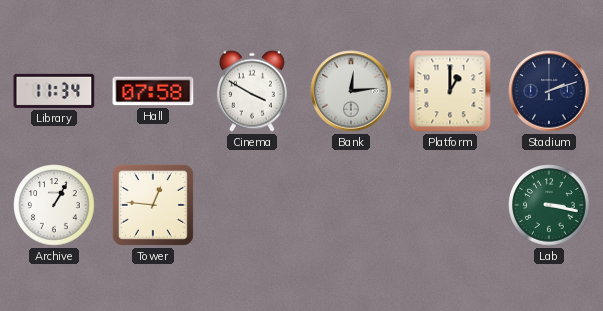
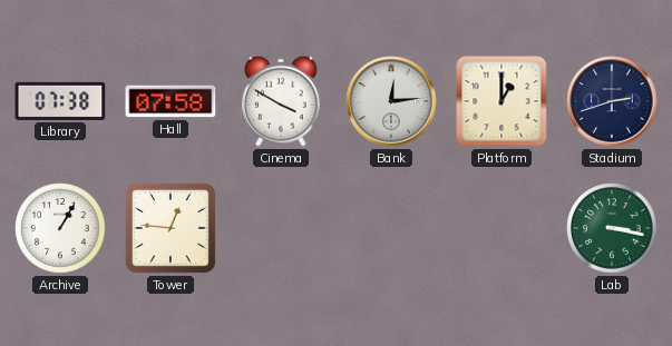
Library: 11:34 -> 07:38 (60, 101)
Stadium: 2:12 -> 2:42 (612, 101)
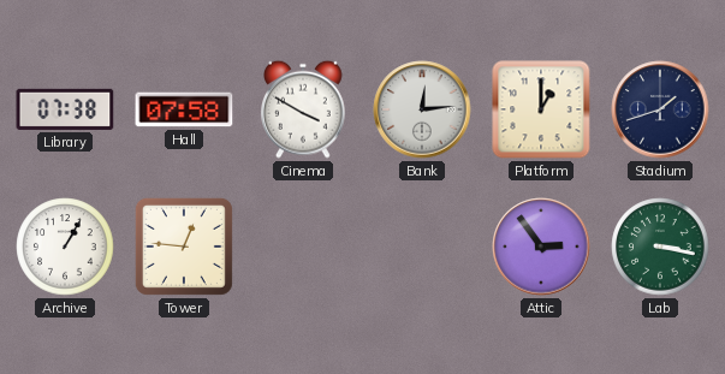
Stadium: 2:42 -> 1:42 (660, 109)
Attic: none -> 2:54 (541, 247)
